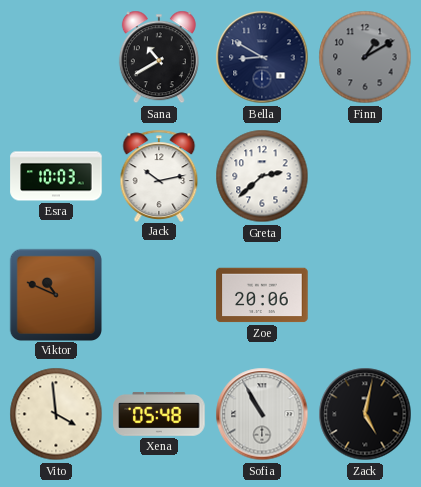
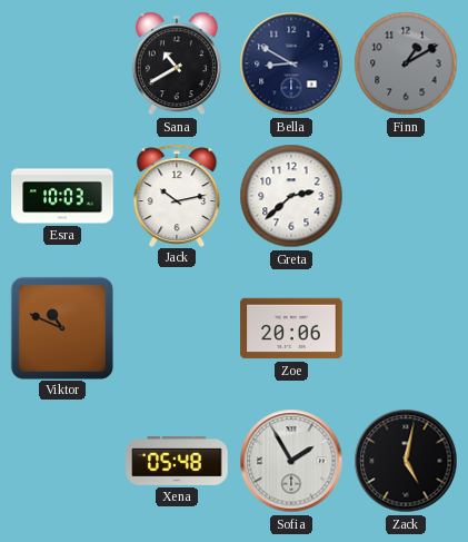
Vito: 3:59 -> none (56, 414)
Sofia: 10:55 -> 1:55 (291, 461)
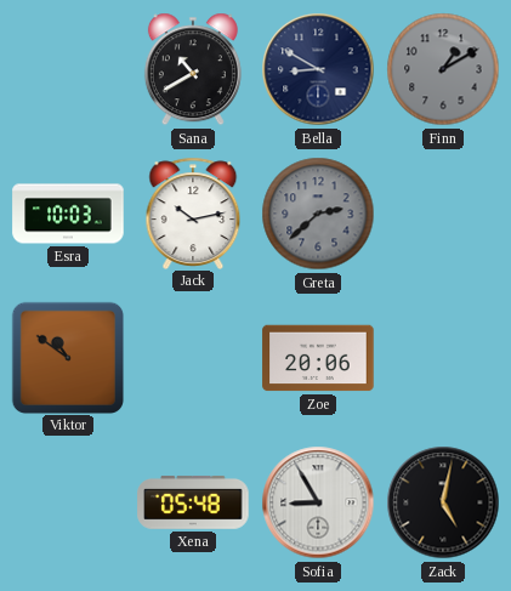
Greta dial: white -> grey (318, 214)
Viktor: 10:49 -> 10:51 (67, 357)
Sofia: 1:55 -> 8:55 (318, 502)
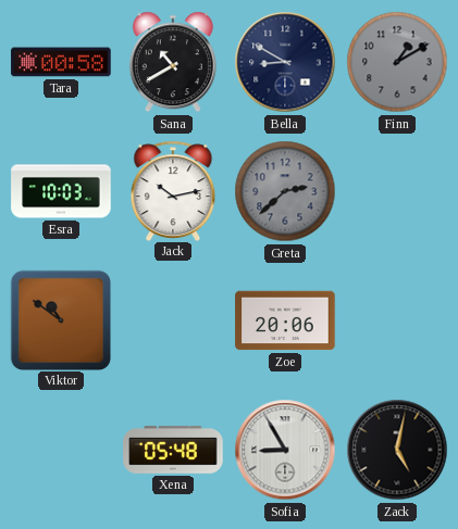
Tara: none -> 00:58 (61, 62)
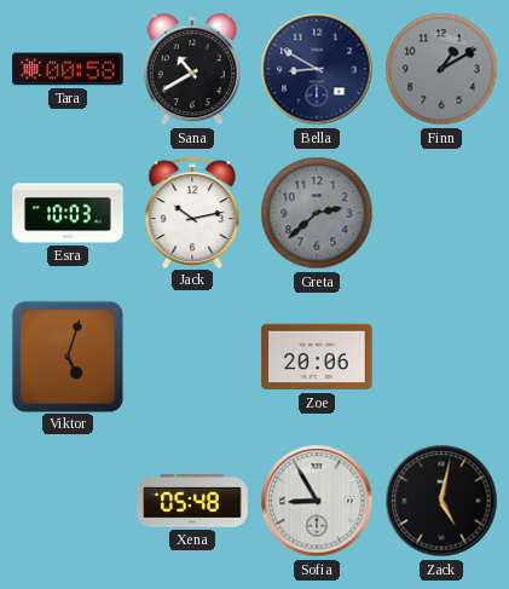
Viktor: 10:51 -> 5:03 (66, 356)
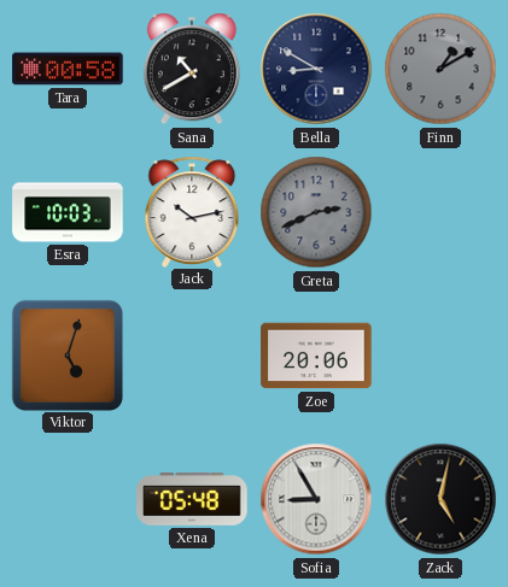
Greta: 2:38 -> 2:41 (316, 212)
